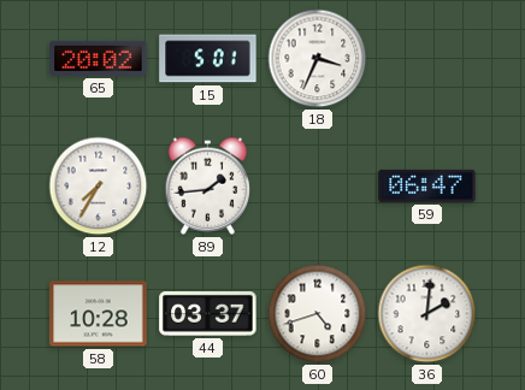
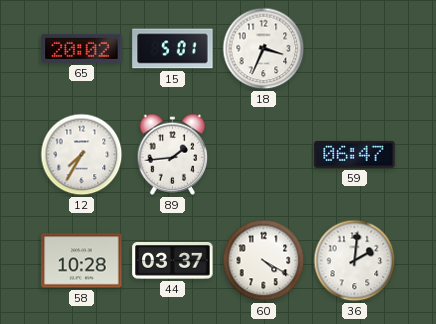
60: 4:42 -> 4:20 (264, 261)
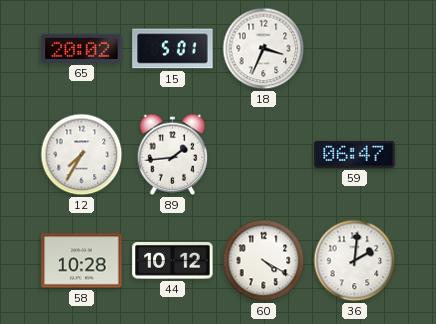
44: 03:37 -> 10:12 (173, 261)
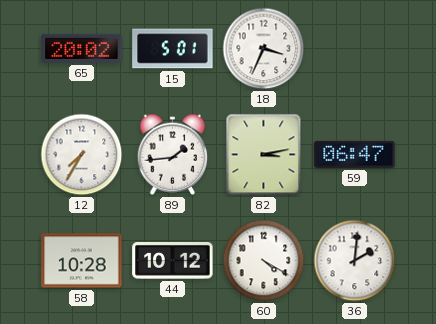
82: none -> 3:13 (264, 155)
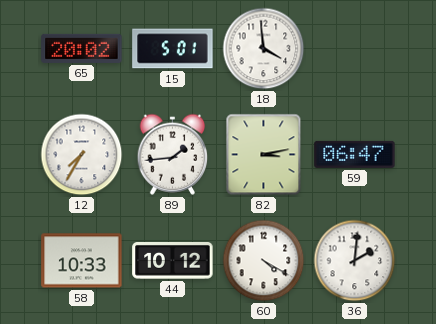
18: 3:34 -> 3:59 (264, 49)
58: 10:28 -> 10:33 (82, 261)
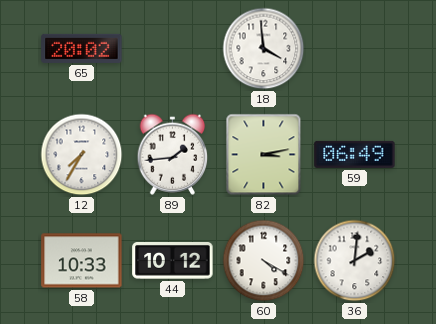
15: 5:01 -> none (173, 49)
59: 06:47 -> 06:49 (355, 154)
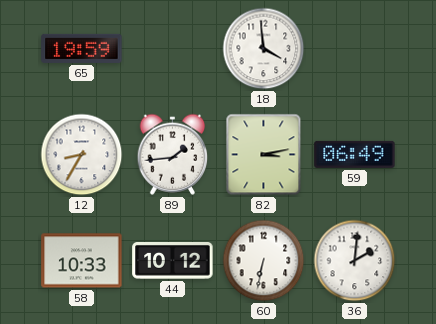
65: 20:02 -> 19:59 (82, 48)
12: 7:35 -> 8:35 (82, 155)
60: 4:20 -> 6:32 (264, 261)
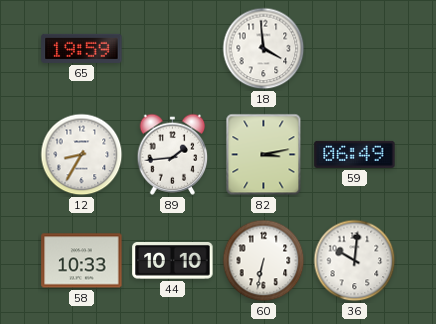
44: 10:12 -> 10:10 (173, 261)
36: 2:01 -> 10:01 (355, 261)
